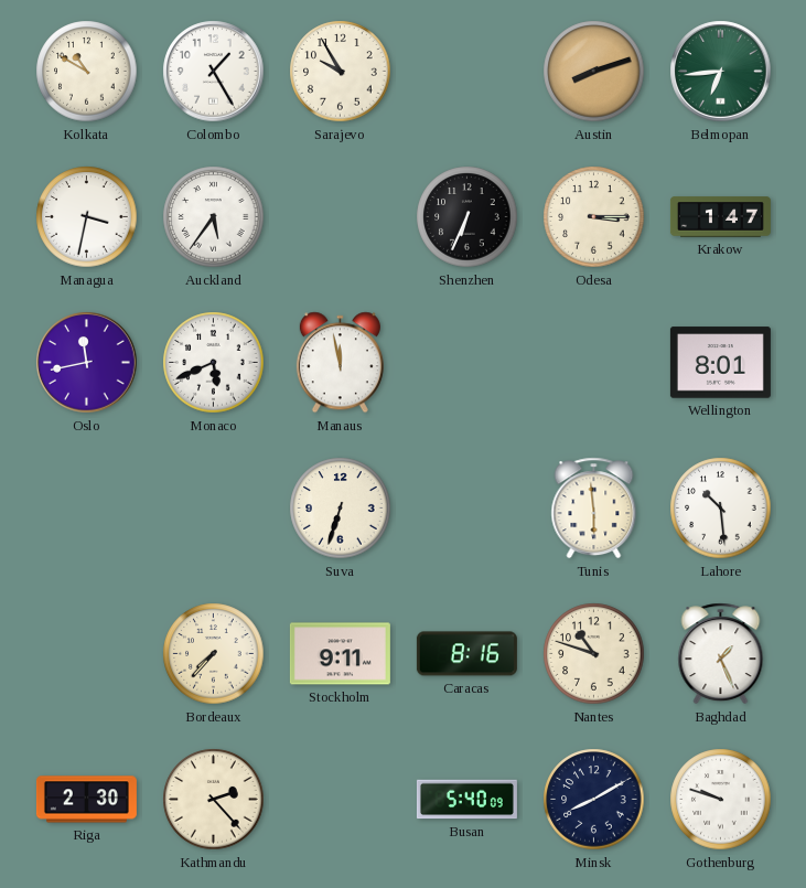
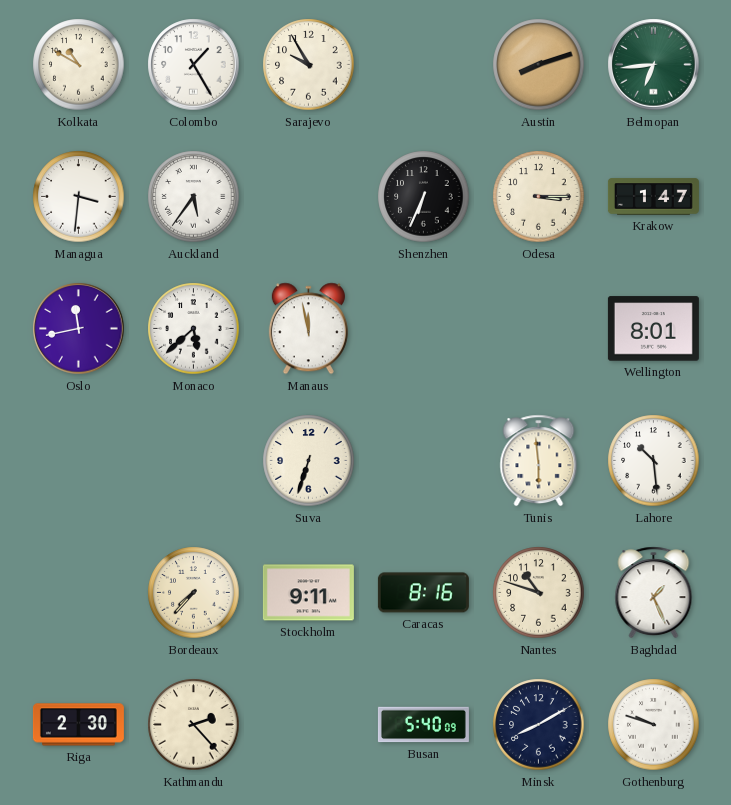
Managua: 3:32 -> 3:31 (79, 197)
Monaco: 5:41 -> 5:38 (194, 329)
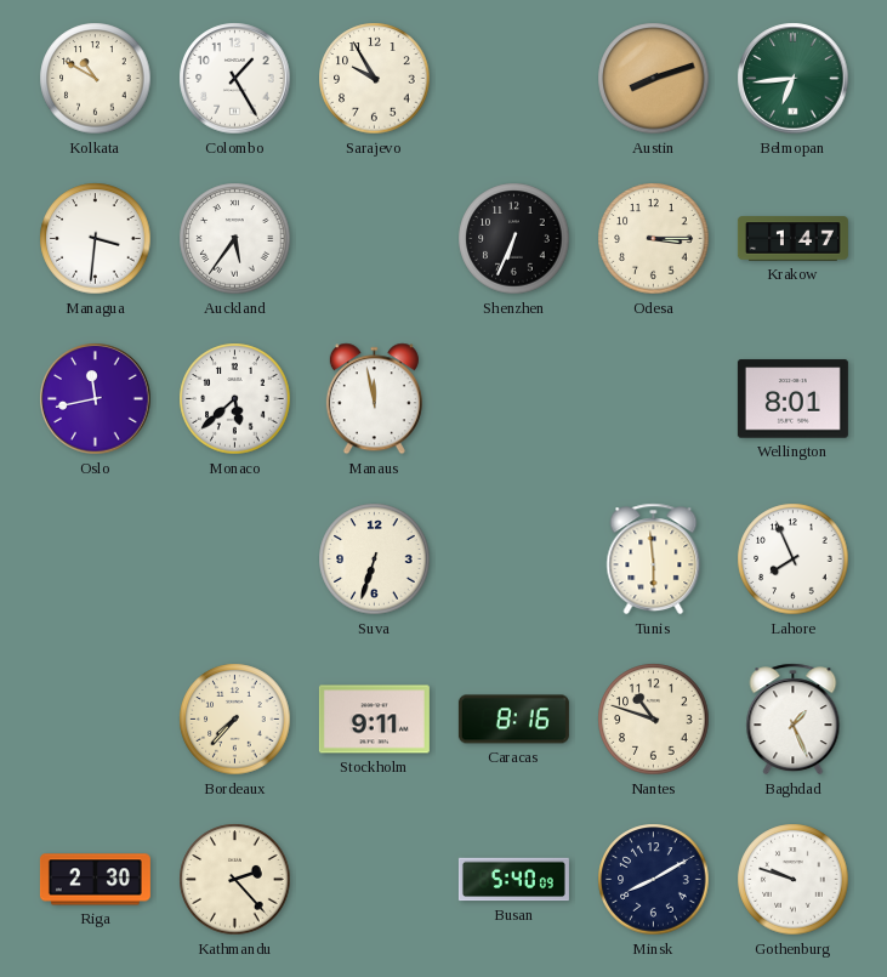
Lahore: 10:29 -> 7:56 (794, 559)
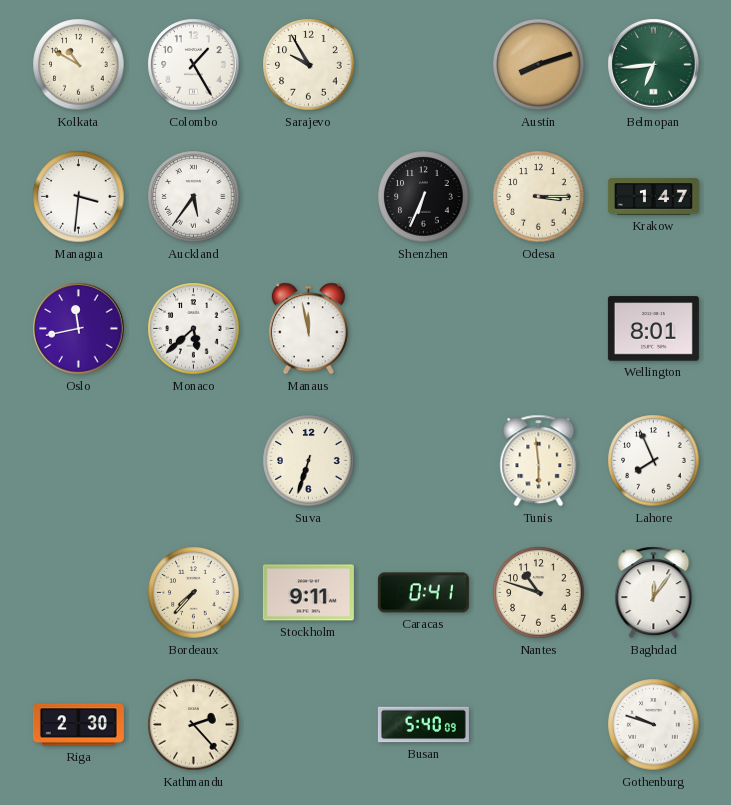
Caracas: 8:16 -> 0:41 (423, 593)
Baghdad: 1:26 -> 12:06 (654, 593)
Minsk: 8:10 -> none (654, 880)
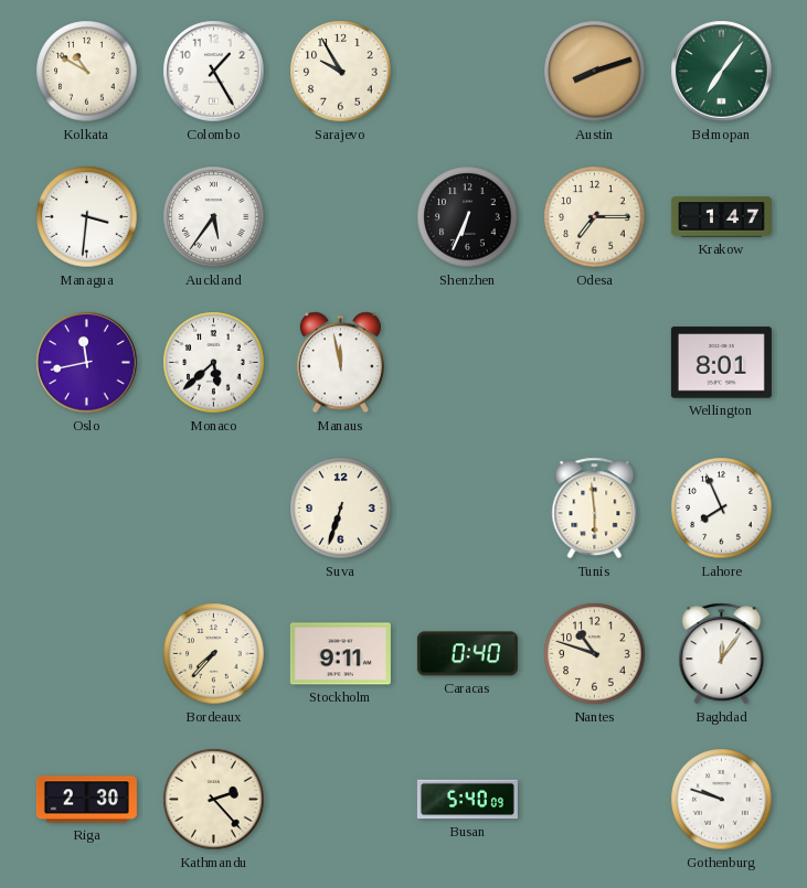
Belmopan: 6:44 -> 7:06 (722, 72)
Odesa: 3:15 -> 7:15 (595, 217)
Caracas: 0:41 -> 0:40 (467, 654)
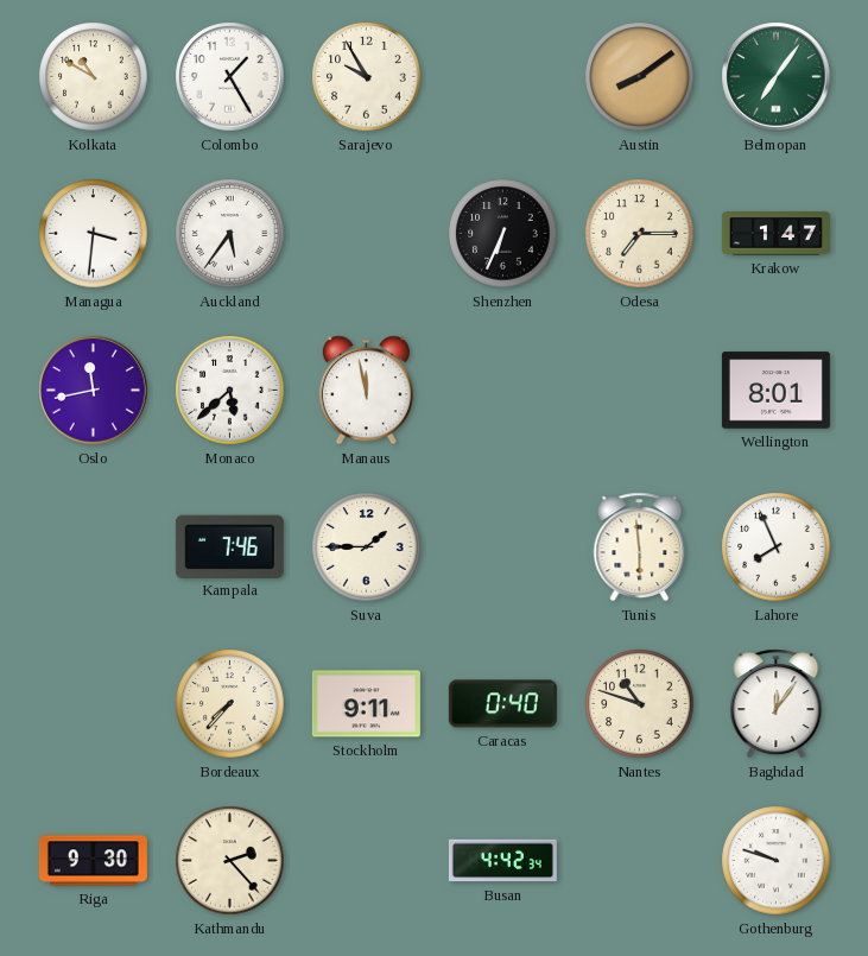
Austin: 8:12 -> 8:09 (640, 77)
Kampala: none -> 7:46 (229, 546)
Suva: 6:33 -> 1:45 (367, 547)
Riga: 2:30 -> 9:30 (93, 861)
Busan: 5:40 -> 4:42 (502, 861)
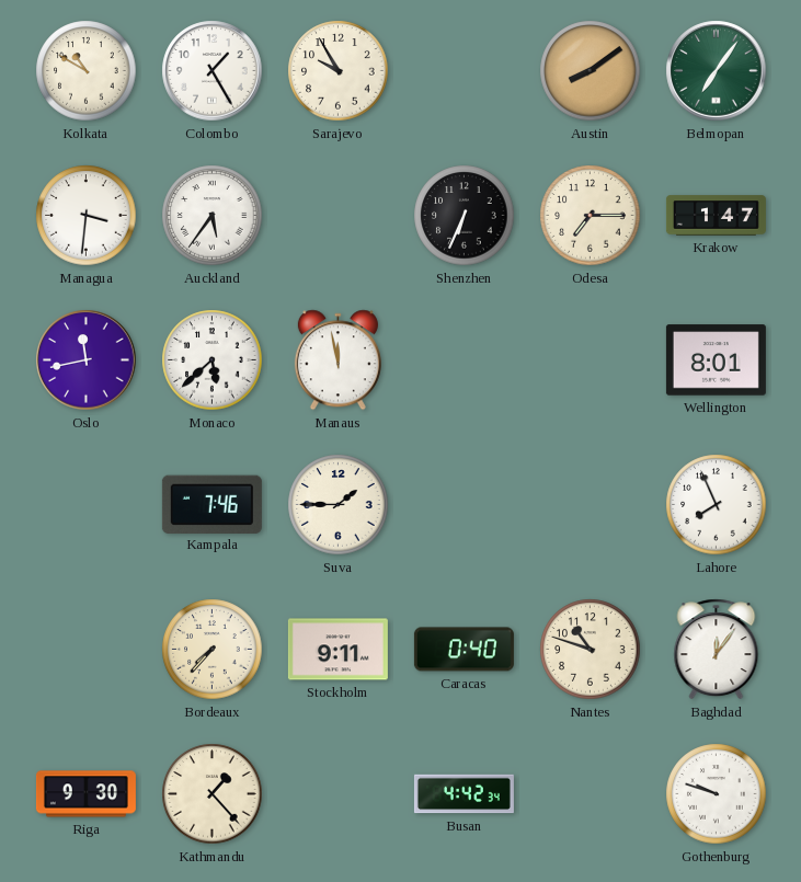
Tunis: 5:59 -> none (640, 547)
Kathmandu: 2:23 -> 1:23 (213, 794)
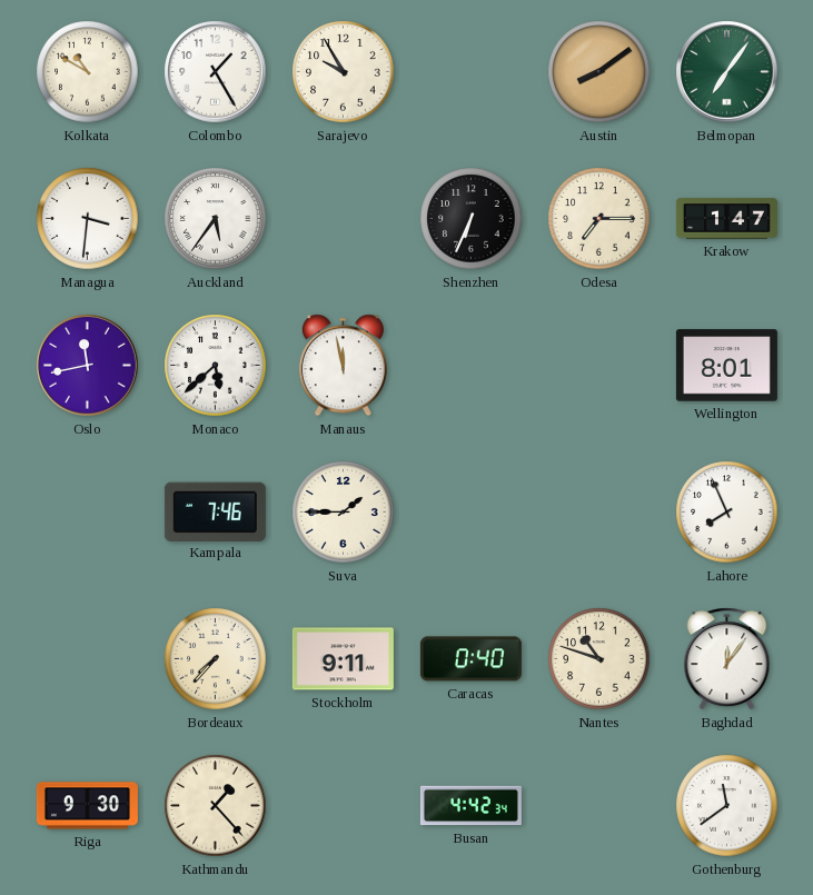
Gothenburg: 9:48 -> 11:39 (727, 806)
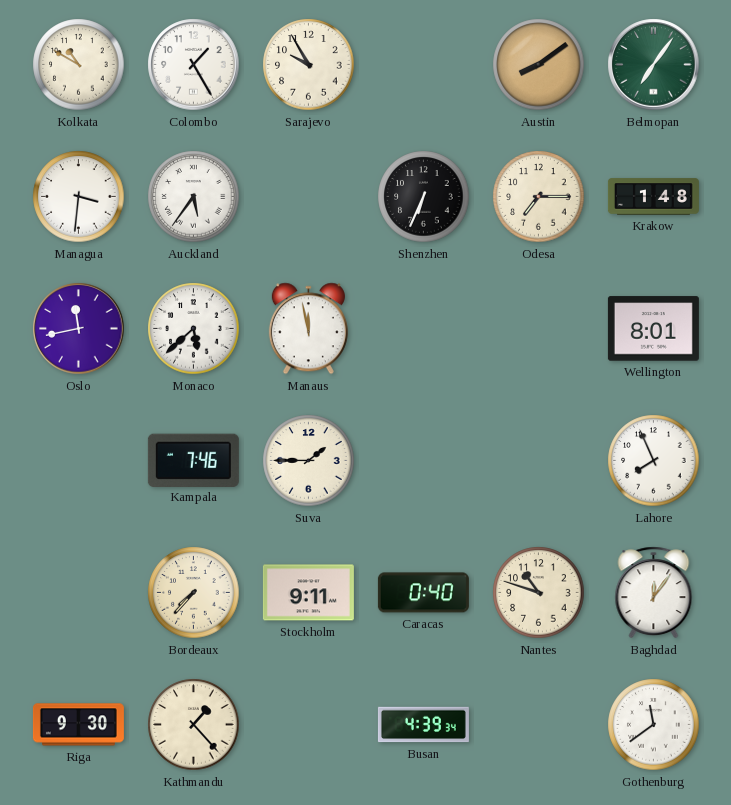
Krakow: 1:47 -> 1:48 (653, 197)
Busan: 4:42 -> 4:39 (423, 725)
